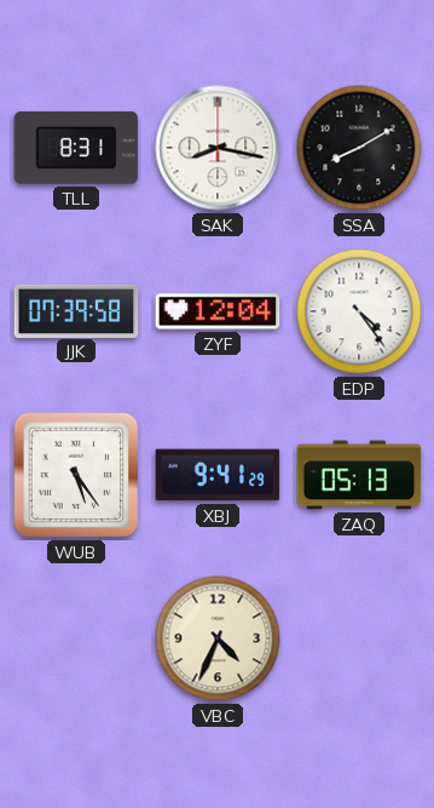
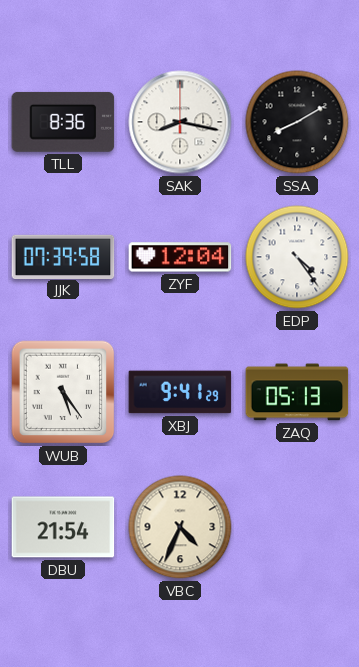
TLL: 8:31 -> 8:36 (63, 122)
DBU: none -> 21:54 (63, 527)
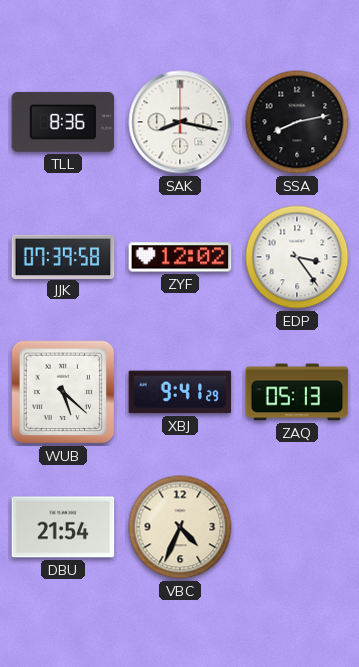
SSA: 8:10 -> 8:13 (297, 122)
ZYF: 12:04 -> 12:02 (180, 257)
EDP: 4:24 -> 3:24 (297, 257)
WUB: 5:24 -> 5:22 (63, 392)
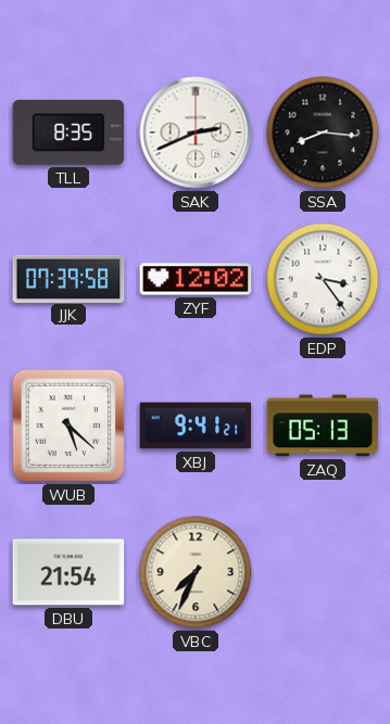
TLL: 8:36 -> 8:35 (68, 132)
SAK: 8:17 -> 2:41 (196, 132)
SSA: 8:13 -> 8:16 (323, 132)
XBJ: 9:41:29 -> 9:41:21 (196, 425)
VBC: 4:34 -> 7:34 (196, 572)
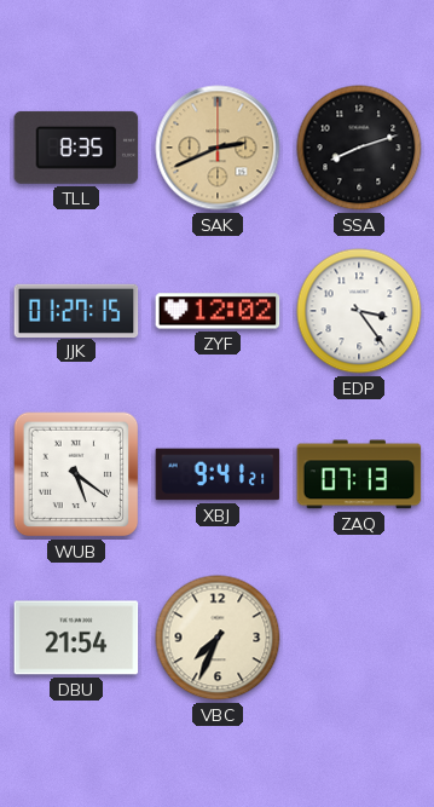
SAK dial: white -> champagne (218, 148)
SSA: 8:16 -> 8:12 (359, 148)
JJK: 07:39 -> 01:27 (76, 310)
WUB: 5:22 -> 5:21 (76, 474)
ZAQ: 05:13 -> 07:13 (359, 474)
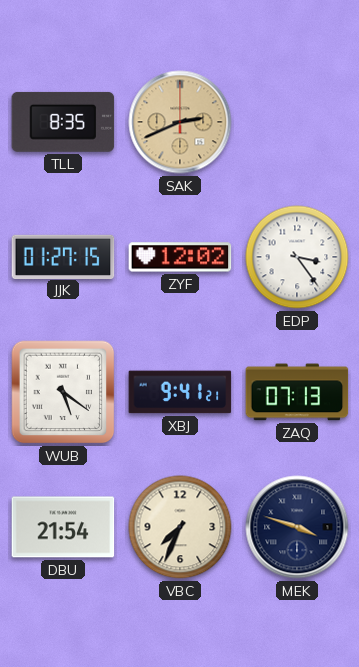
SSA: 8:12 -> none (359, 148)
MEK: none -> 3:48 (297, 527)
